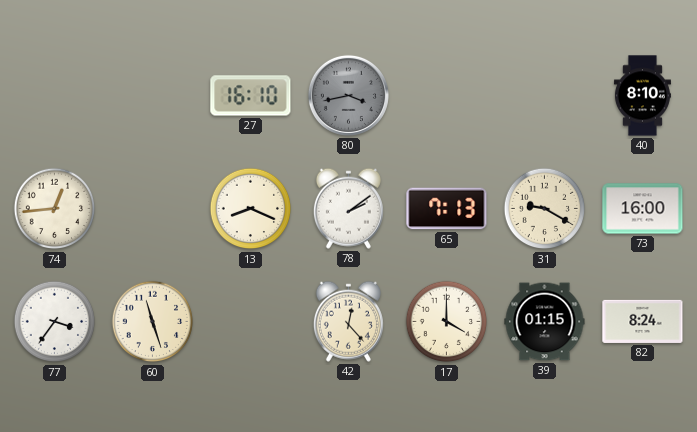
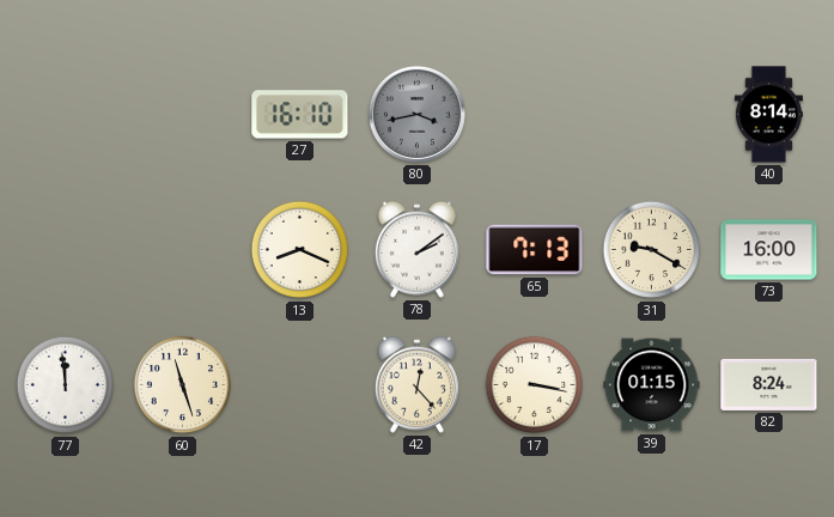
40: 8:10 -> 8:14 (768, 115)
74: 12:44 -> none (55, 209)
77: 3:36 -> 11:59 (66, 385)
17: 4:00 -> 3:17 (535, 385)
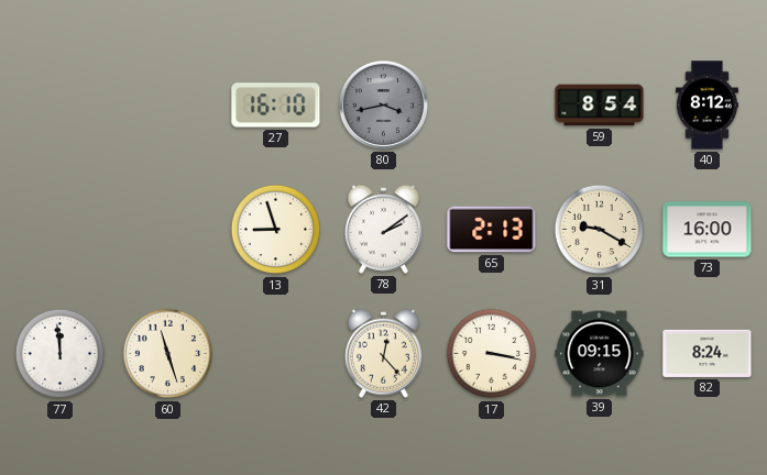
59: none -> 8:54 (600, 106)
40: 8:14 -> 8:12 (706, 106)
13: 8:19 -> 8:57 (276, 230)
65: 7:13 -> 2:13 (492, 230)
39: 01:15 -> 09:15 (600, 354)
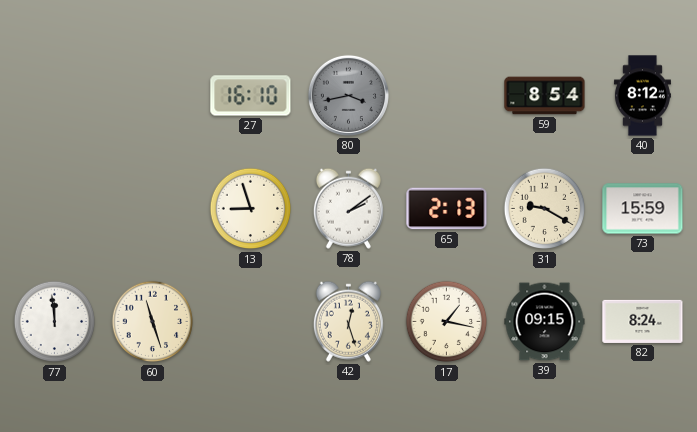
73: 16:00 -> 15:59 (643, 209)
42: 12:23 -> 12:27 (348, 321)
17: 3:17 -> 1:17 (447, 322)
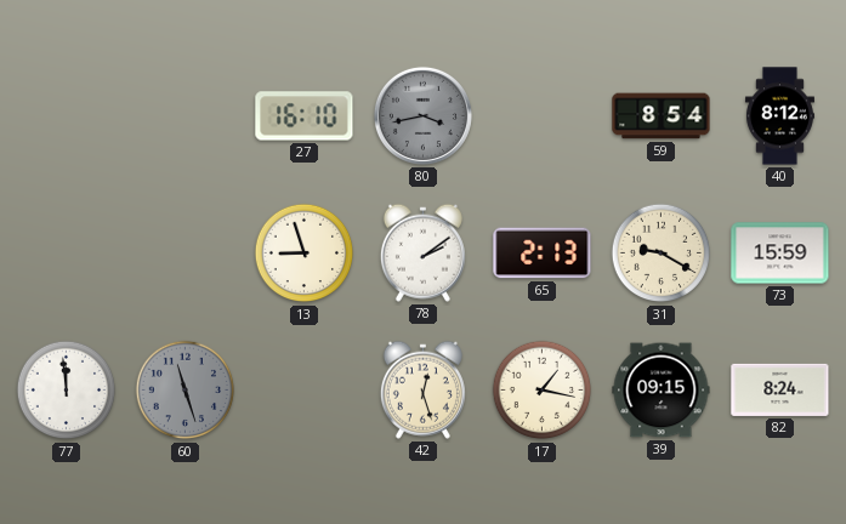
60 dial: cream -> grey (186, 391)
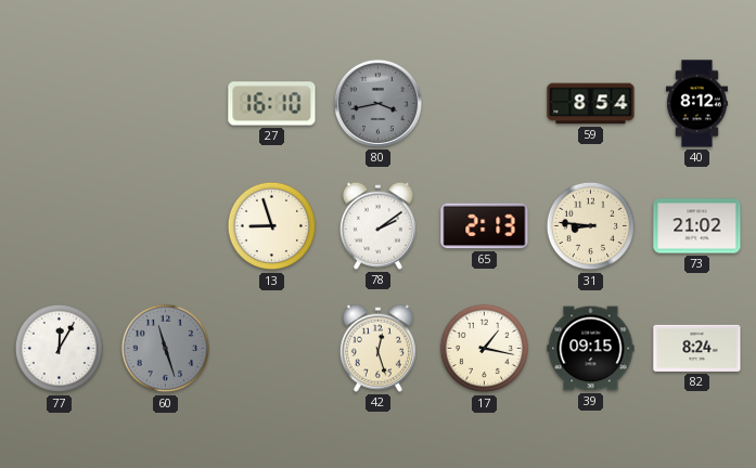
31: 9:20 -> 8:46 (591, 226)
73: 15:59 -> 21:02 (697, 226)
77: 11:59 -> 12:05 (60, 349)
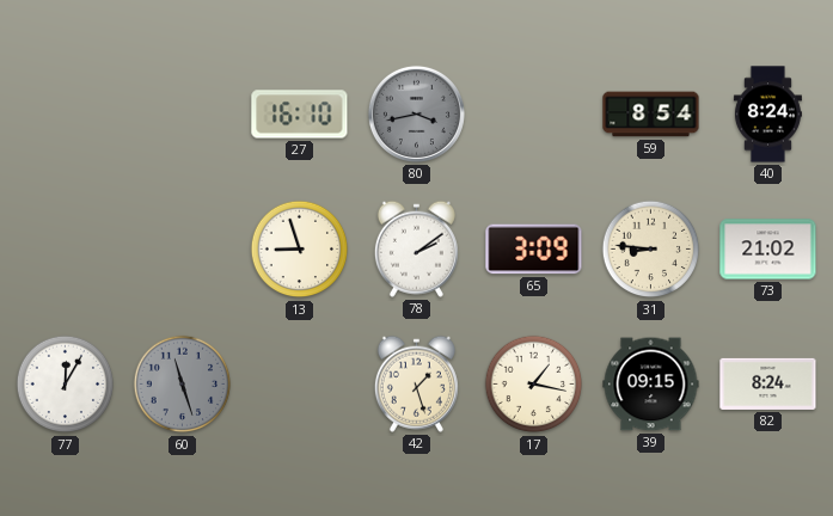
40: 8:12 -> 8:24 (767, 115)
65: 2:13 -> 3:09 (534, 250)
42: 12:27 -> 1:27 (416, 383)
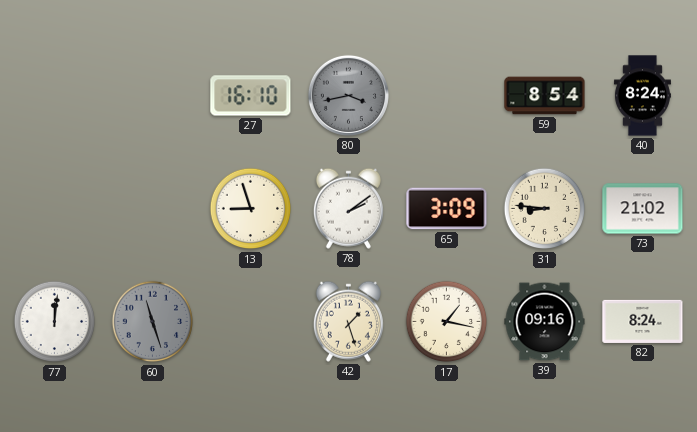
77: 12:05 -> 12:01 (55, 322)
39: 09:15 -> 09:16 (545, 322)
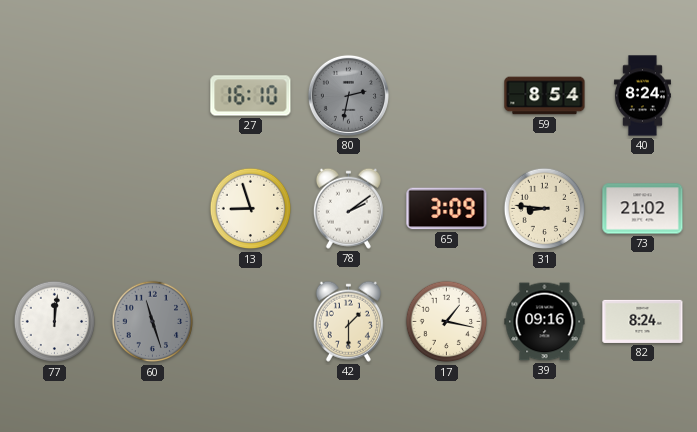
80: 3:43 -> 2:32 (348, 95)
42: 1:27 -> 1:30 (348, 321)
